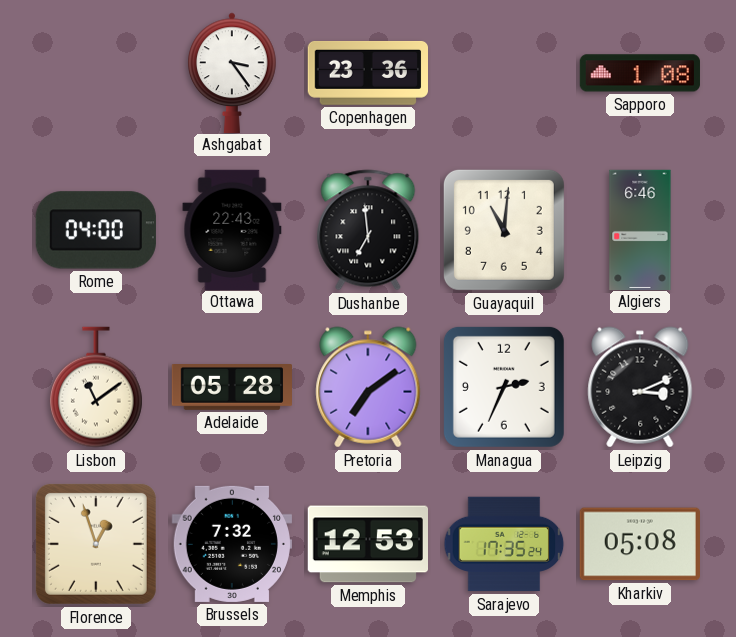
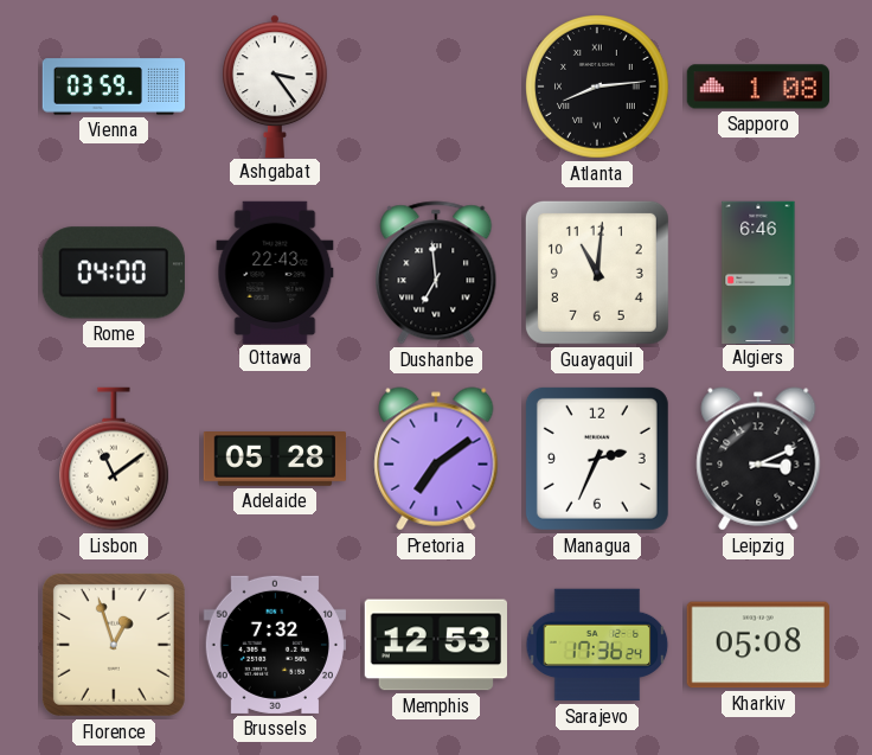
Vienna: none -> 03:59 (114, 87)
Copenhagen: 23:36 -> none (367, 73)
Atlanta: none -> 8:14 (598, 88)
Sarajevo: 17:35 -> 17:36 (597, 645)
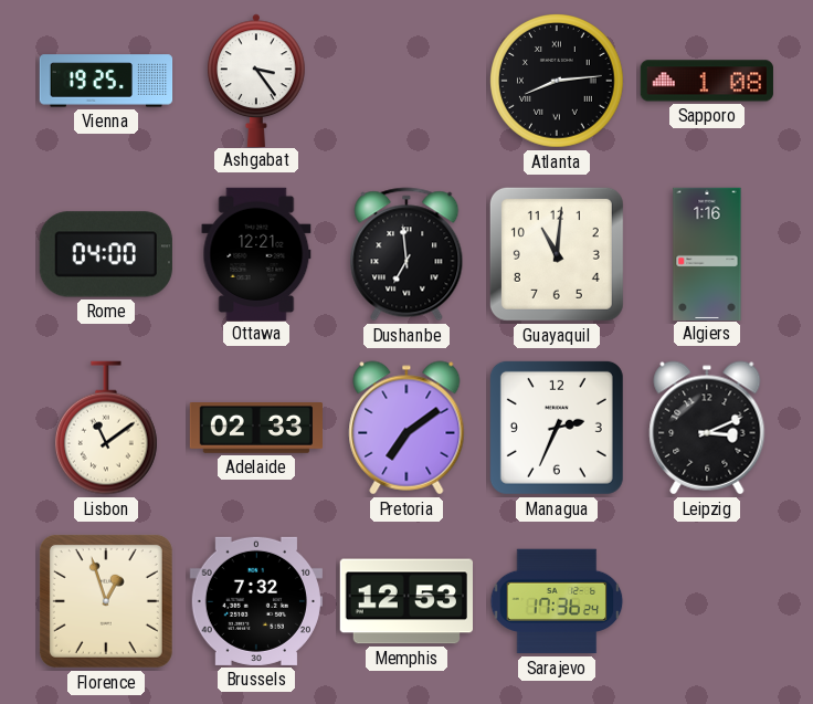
Vienna: 03:59 -> 19:25 (106, 81)
Ottawa: 22:43 -> 12:21 (256, 253)
Algiers: 6:46 -> 1:16 (707, 253)
Adelaide: 05:28 -> 02:33 (255, 429)
Kharkiv: 05:08 -> none (758, 645)
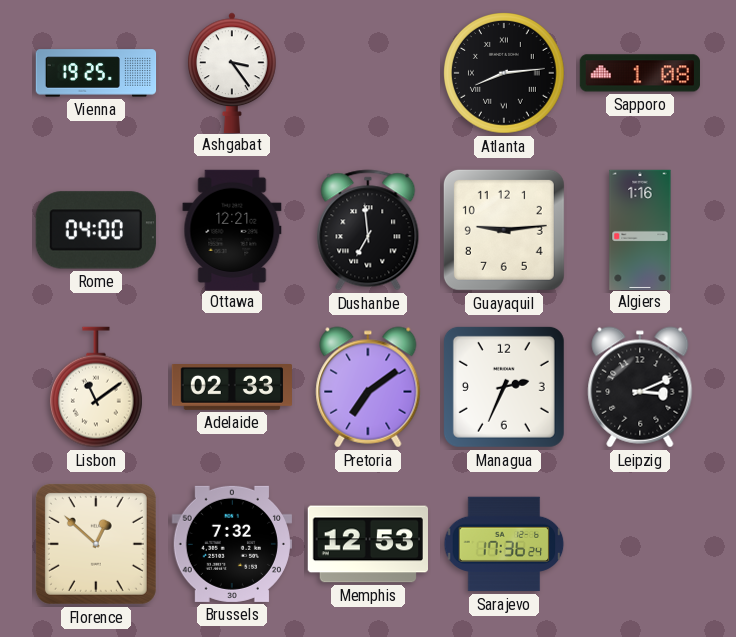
Guayaquil: 11:01 -> 9:14 (504, 230)
Florence: 12:57 -> 12:52 (96, 544)
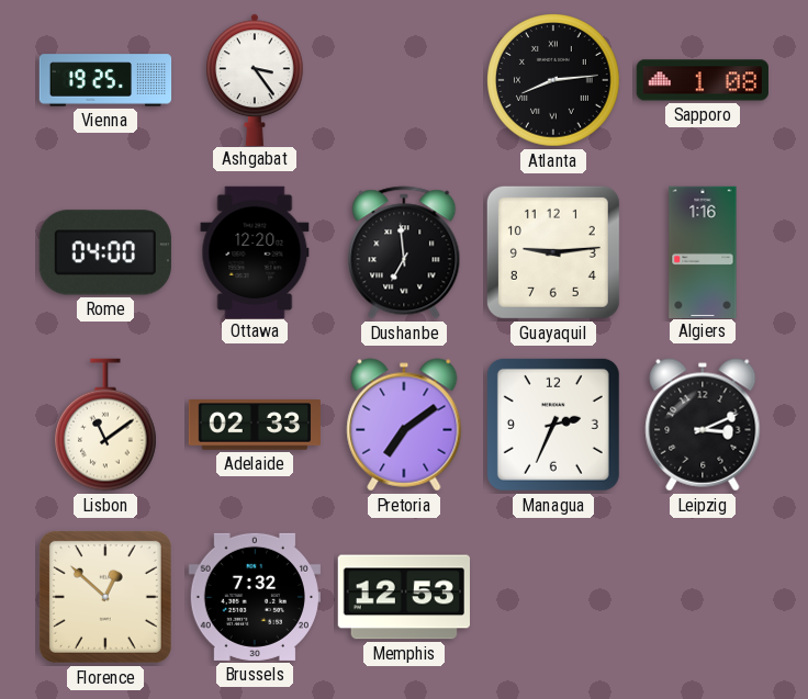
Ottawa: 12:21 -> 12:20 (255, 251)
Sarajevo: 17:36 -> none (504, 544)
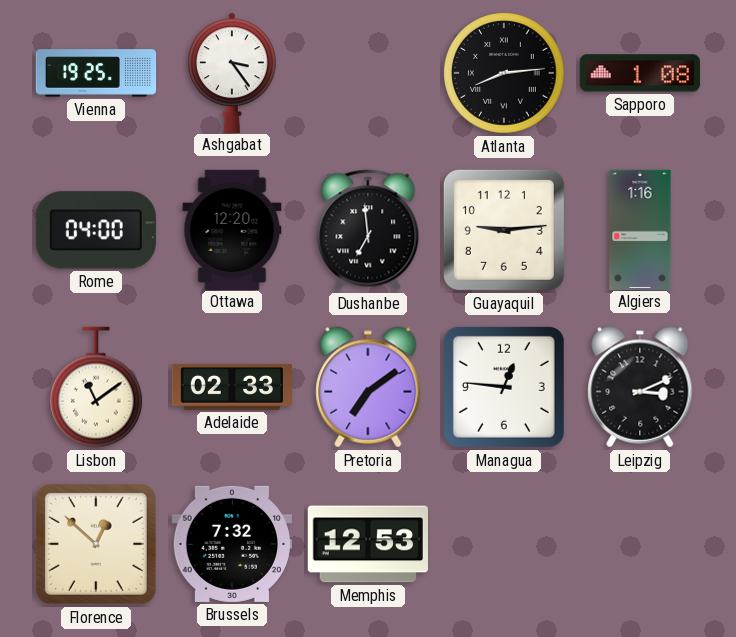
Managua: 2:34 -> 12:46 (504, 387)
